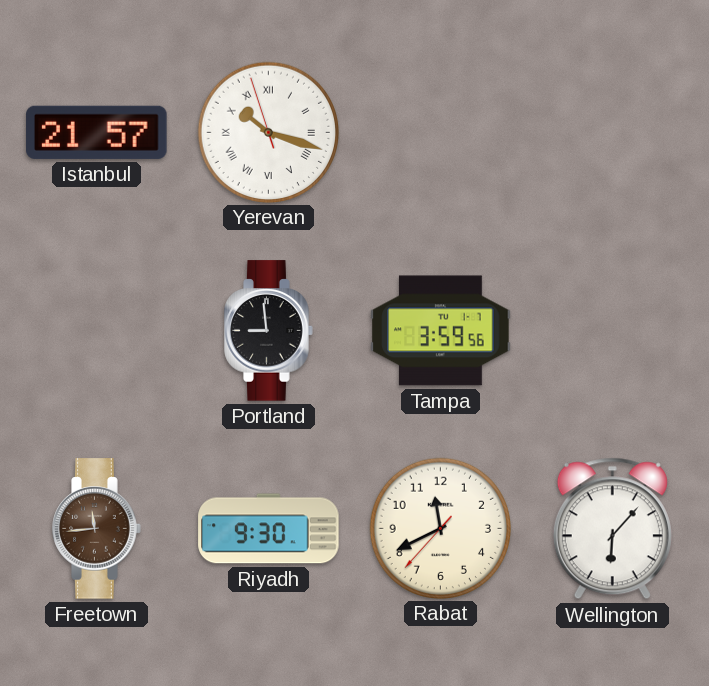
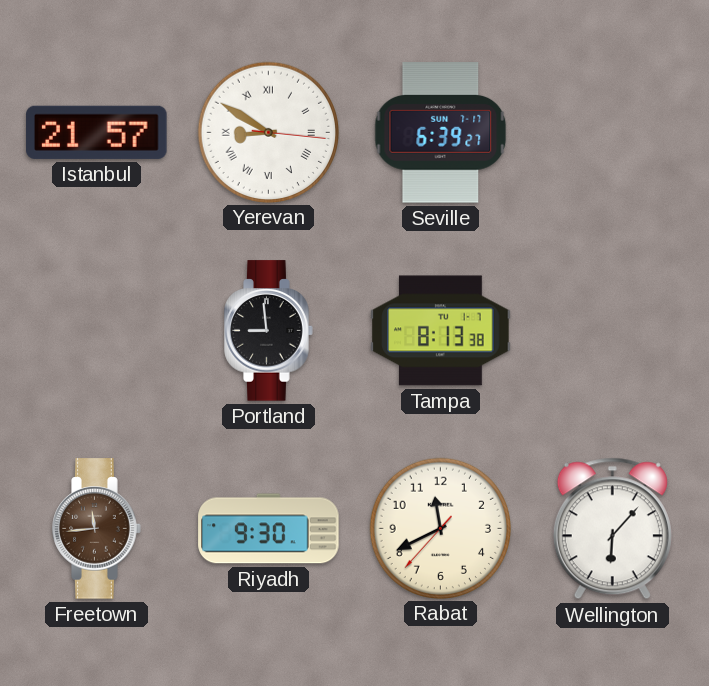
Yerevan: 10:17 -> 8:50 (268, 132)
Seville: none -> 6:39 (441, 133)
Tampa: 3:59 -> 8:13 (441, 331)
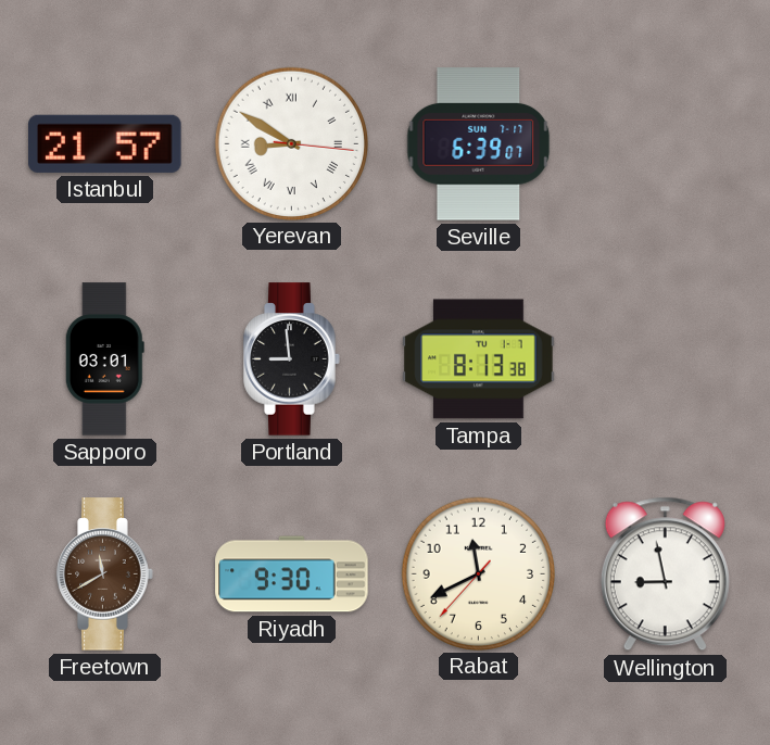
Seville: 6:39:27 -> 6:39:07 (479, 144)
Sapporo: none -> 03:01 (104, 359)
Freetown: 11:44 -> 11:40 (105, 574)
Wellington: 6:07 -> 8:58 (665, 574)
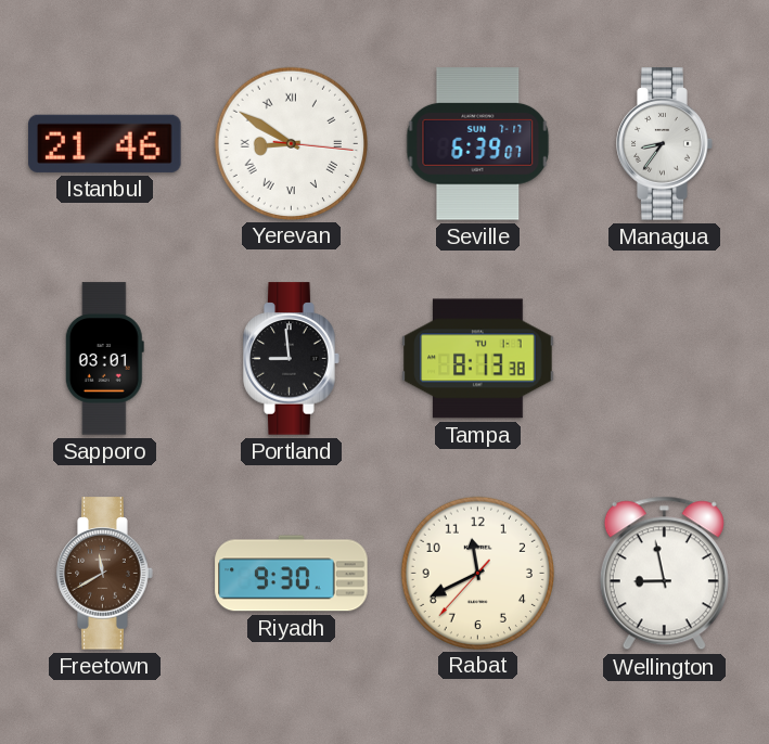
Istanbul: 21:57 -> 21:46 (105, 143)
Managua: none -> 8:36 (665, 144)
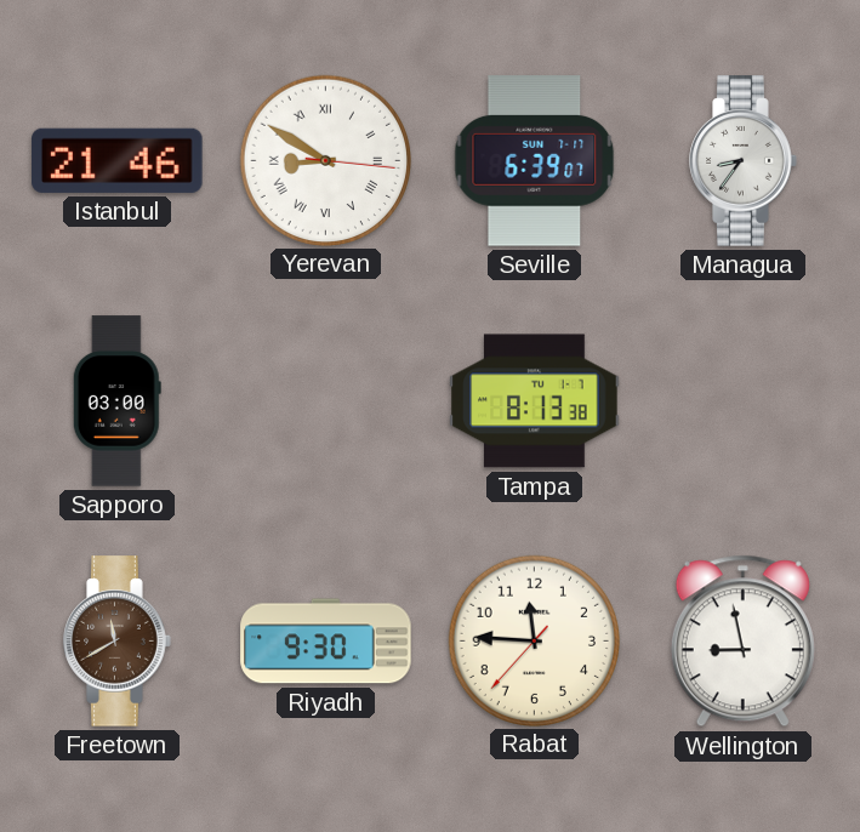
Sapporo: 03:01 -> 03:00 (116, 401)
Portland: 8:59 -> none (292, 359)
Rabat: 11:40 -> 11:45 (534, 640)
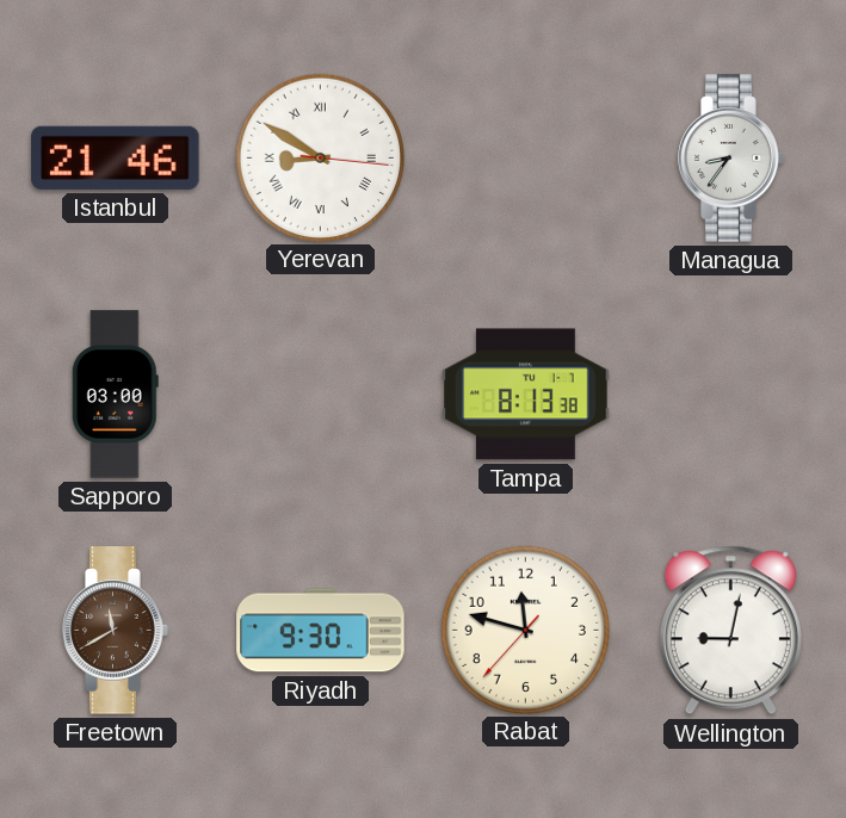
Seville: 6:39 -> none (535, 161)
Rabat: 11:45 -> 11:47 (525, 630)
Wellington: 8:58 -> 9:02 (730, 631)
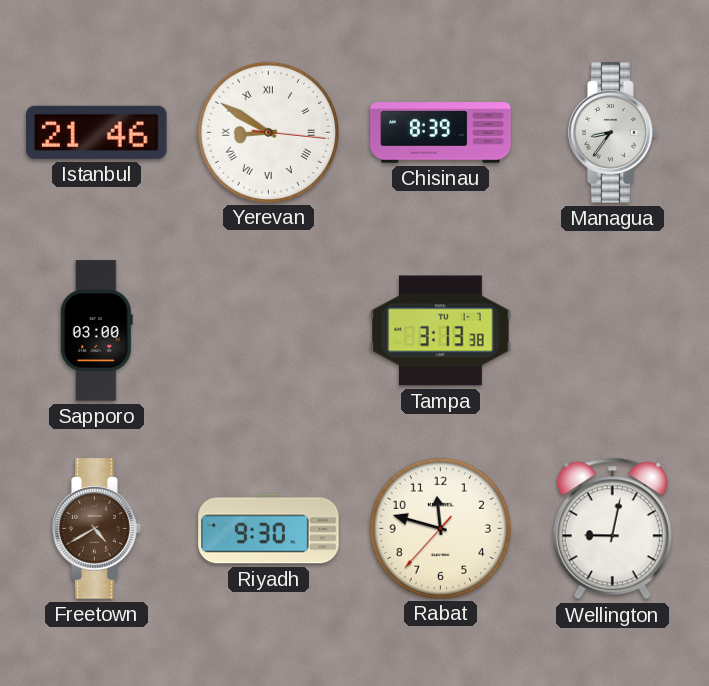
Chisinau: none -> 8:39 (441, 133)
Tampa: 8:13 -> 3:13 (441, 331)
Freetown: 11:40 -> 4:40 (97, 529)
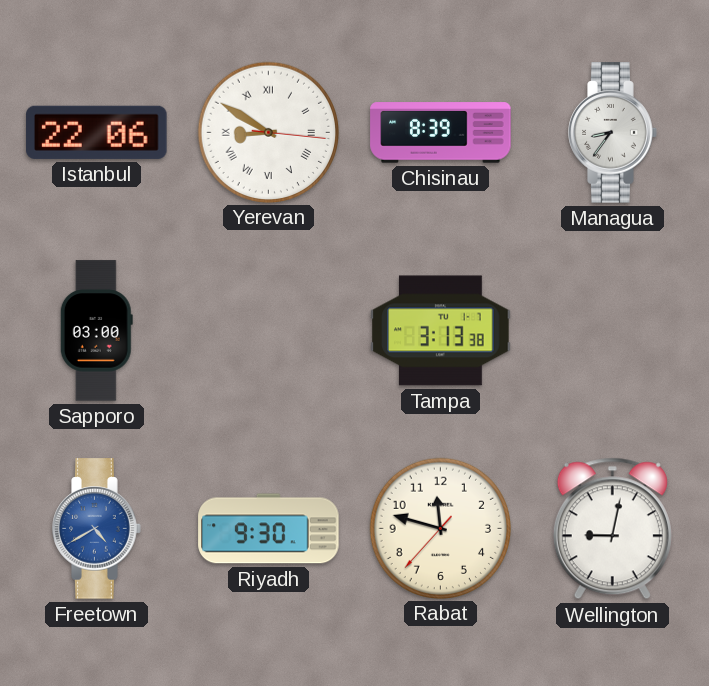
Istanbul: 21:46 -> 22:06 (97, 132)
Freetown dial: brown -> blue (97, 529)
